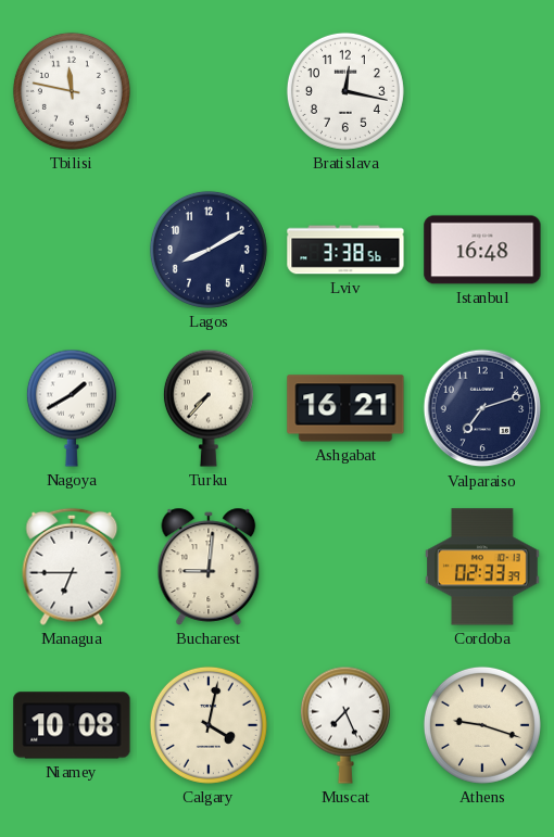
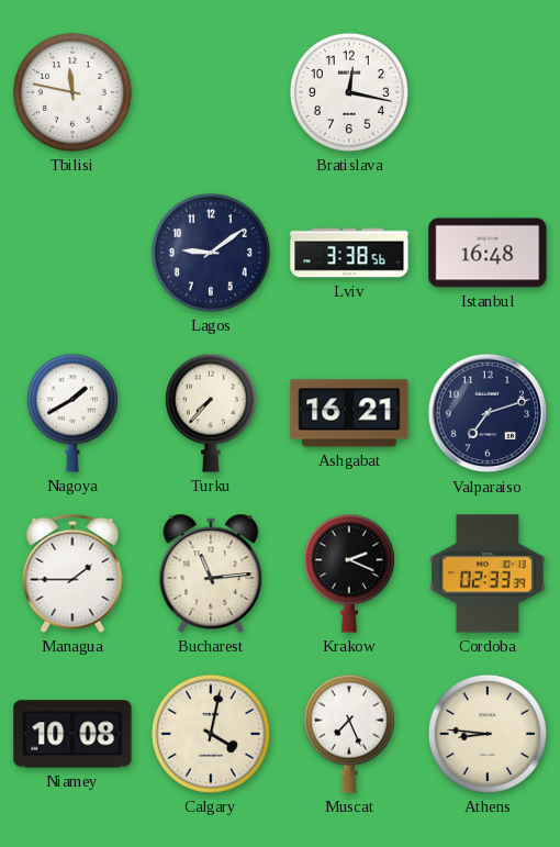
Lagos: 8:10 -> 9:09 (211, 253)
Managua: 6:45 -> 1:45 (72, 573)
Bucharest: 9:01 -> 11:14 (211, 573)
Krakow: none -> 2:19 (349, 573)
Athens: 9:18 -> 8:46 (488, 734)
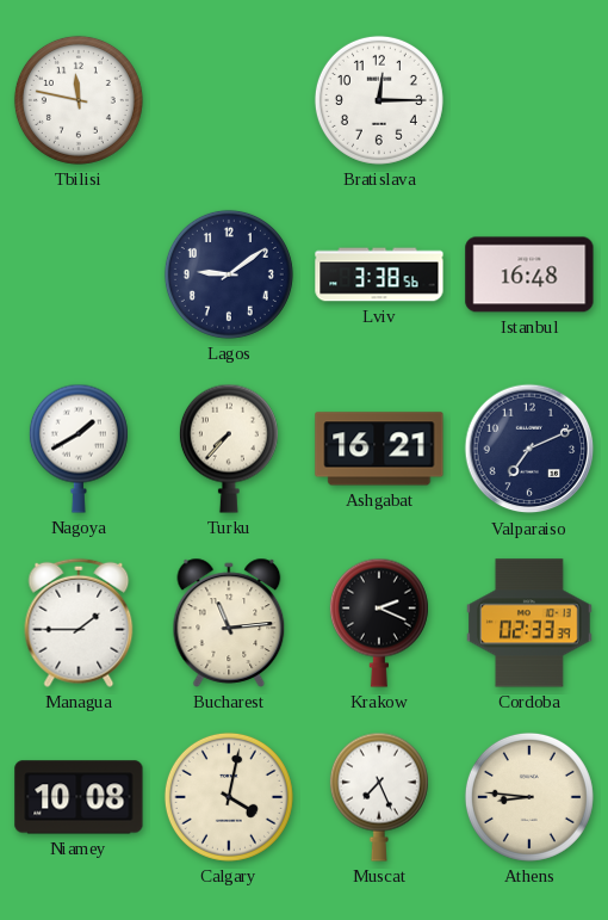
Bratislava: 12:17 -> 12:15 (379, 100)
Valparaiso: 7:12 -> 7:11 (529, 449)
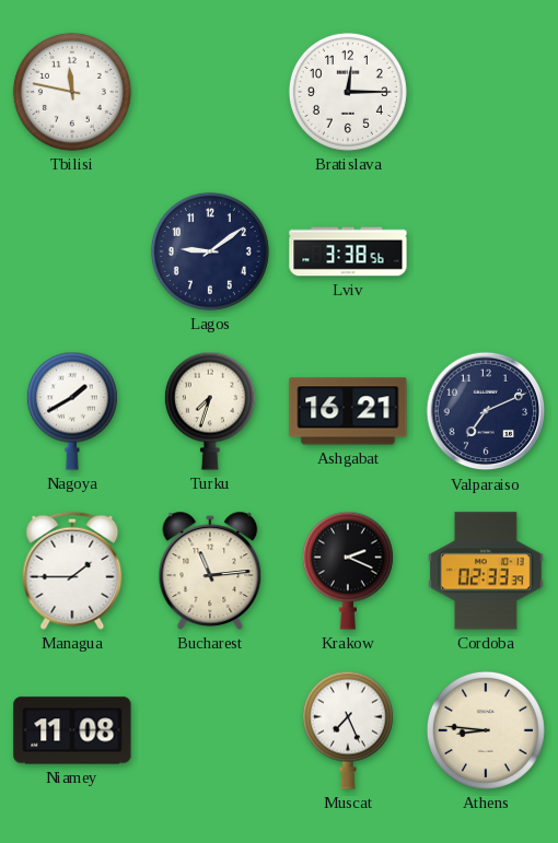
Istanbul: 16:48 -> none (529, 274)
Turku: 7:37 -> 7:33 (210, 411)
Niamey: 10:08 -> 11:08 (72, 730)
Calgary: 4:02 -> none (229, 797)
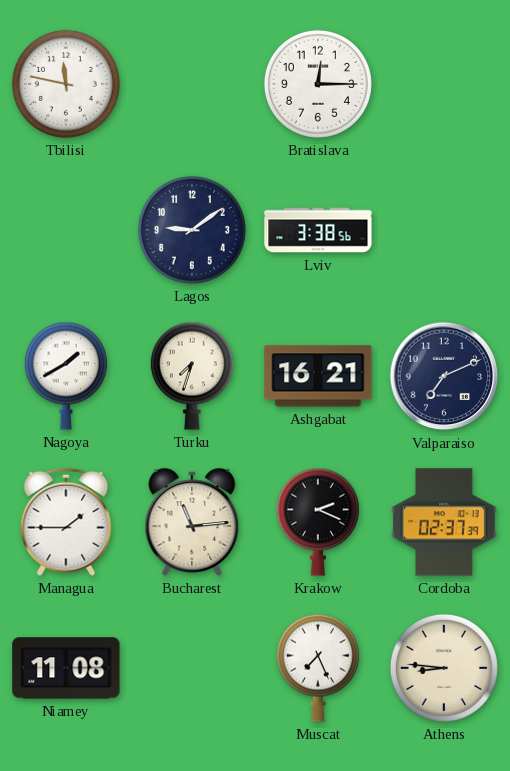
Cordoba: 02:33 -> 02:37 (445, 522)
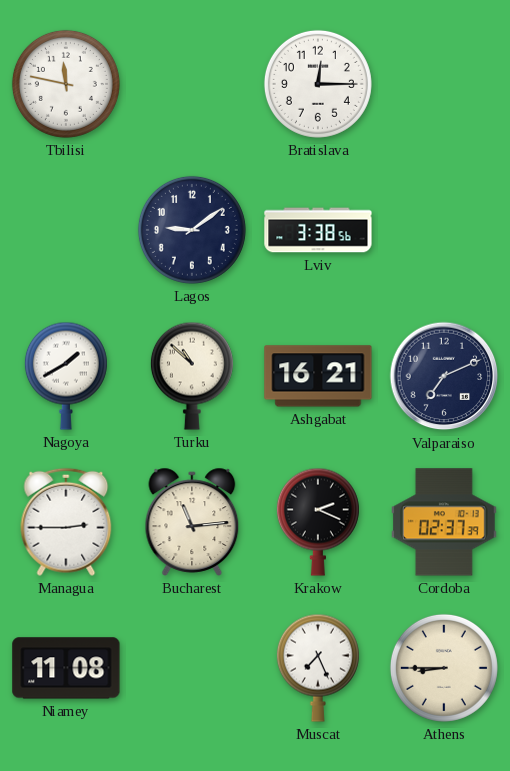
Turku: 7:33 -> 10:52 (192, 376)
Managua: 1:45 -> 2:45 (66, 522)
Athens: 8:46 -> 8:45 (444, 668)
